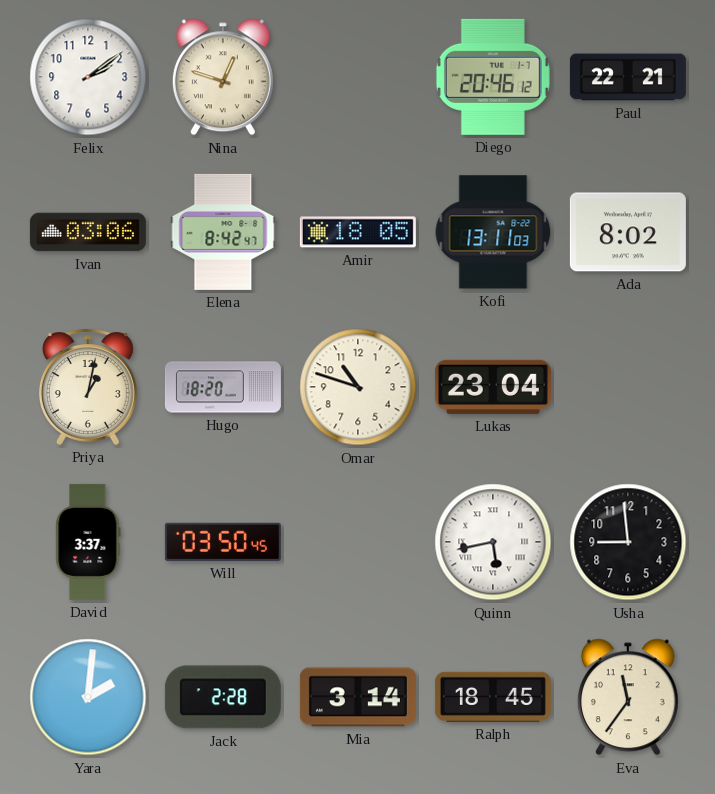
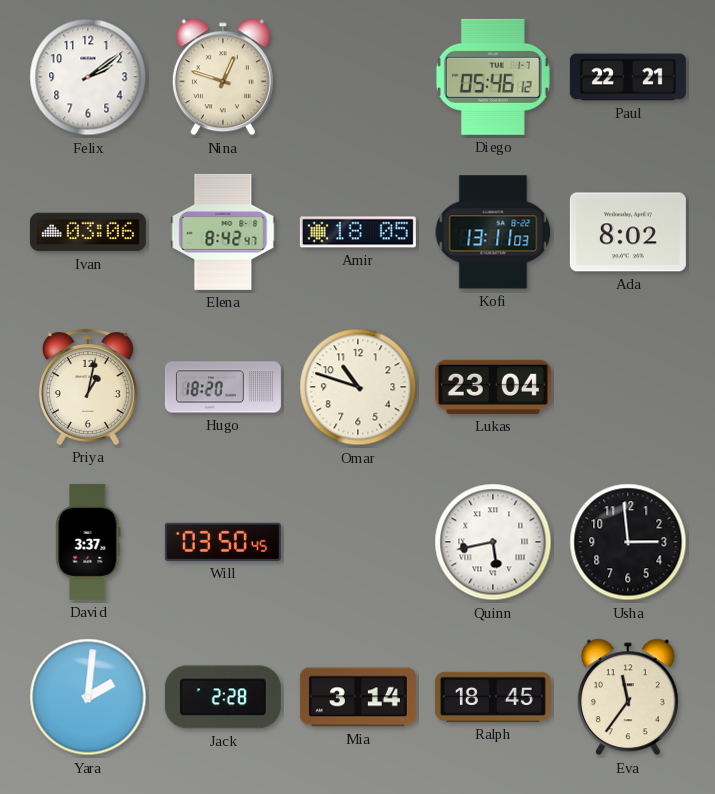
Diego: 20:46 -> 05:46 (493, 77)
Usha: 8:59 -> 2:59 (628, 542)
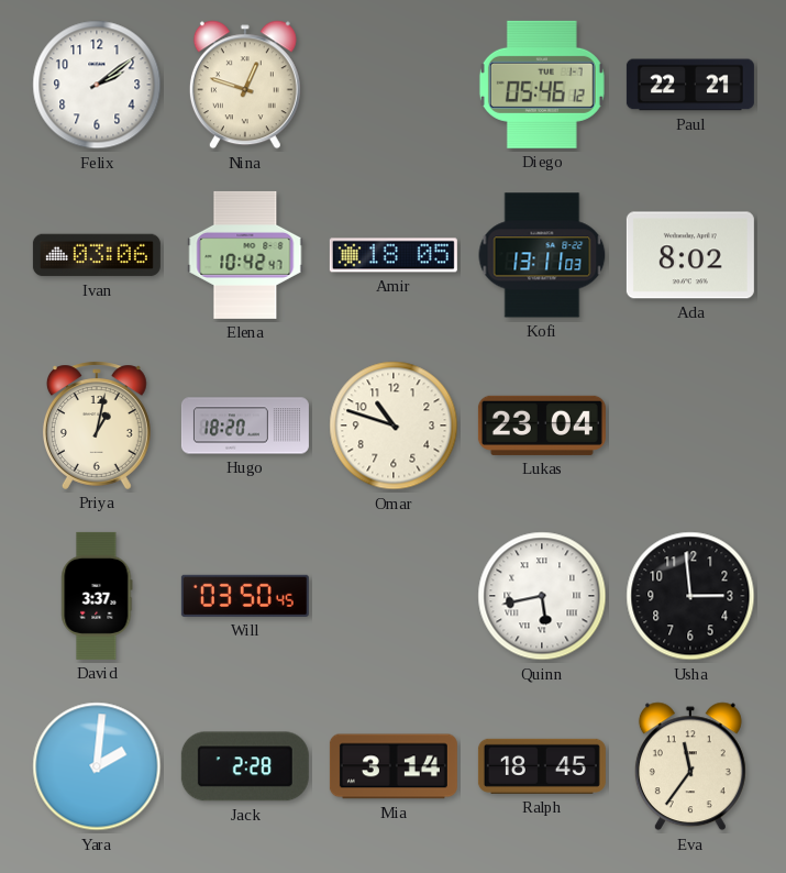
Elena: 8:42 -> 10:42 (245, 255)
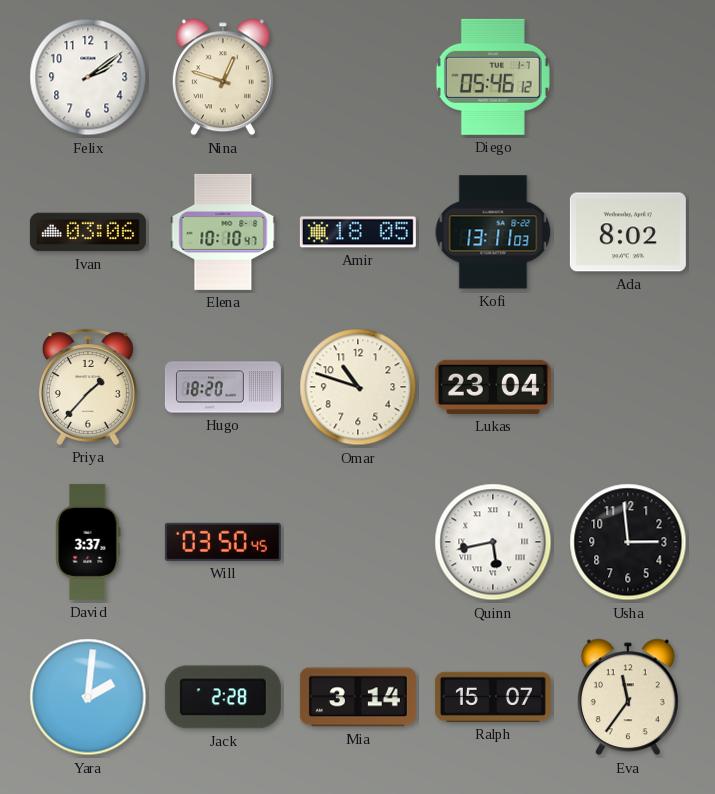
Paul: 22:21 -> none (690, 85)
Elena: 10:42 -> 10:10 (223, 232)
Priya: 1:02 -> 1:37 (88, 387)
Ralph: 18:45 -> 15:07 (493, 697)
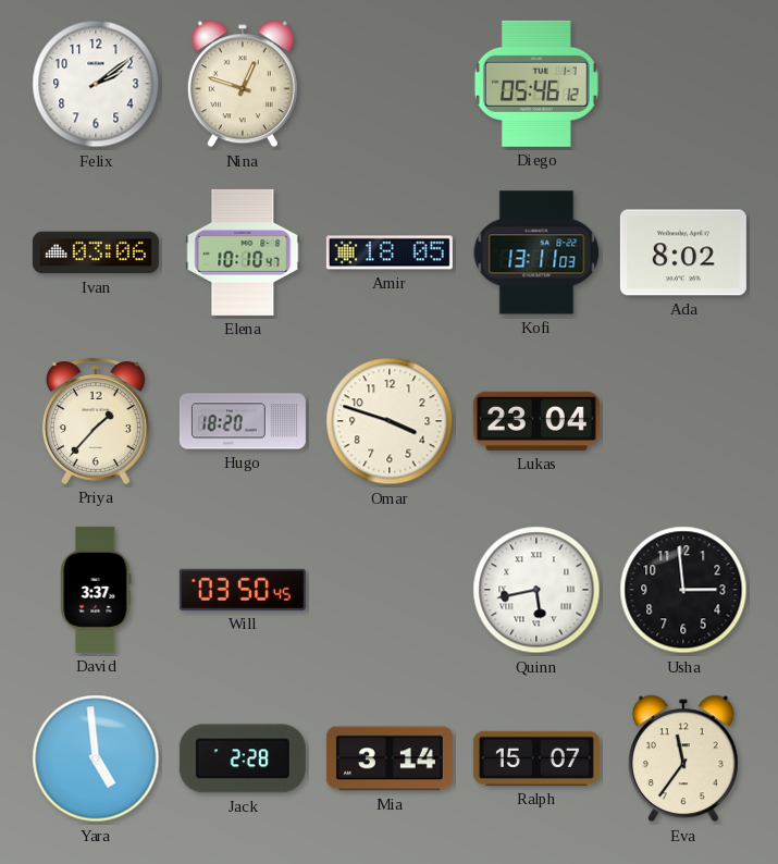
Omar: 10:48 -> 3:48 (390, 421)
Yara: 2:01 -> 4:59 (96, 758)
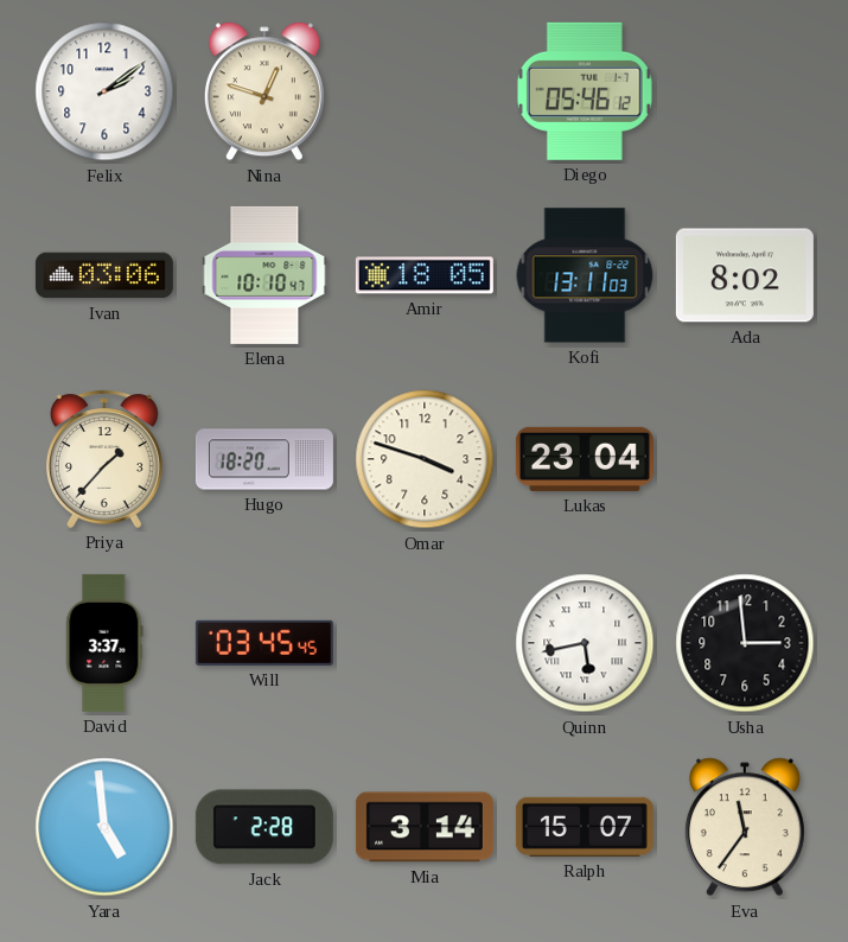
Will: 03:50 -> 03:45 (264, 643)
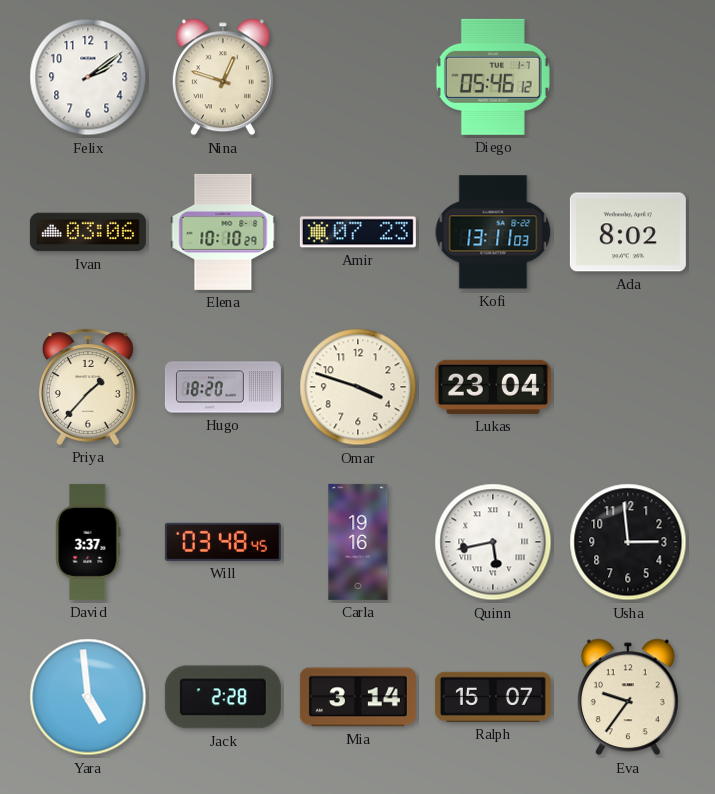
Elena: 10:10:47 -> 10:10:29 (223, 232)
Amir: 18:05 -> 07:23 (358, 232)
Will: 03:45 -> 03:48 (223, 542)
Carla: none -> 19:16 (358, 542)
Eva: 11:36 -> 9:36 (628, 697)
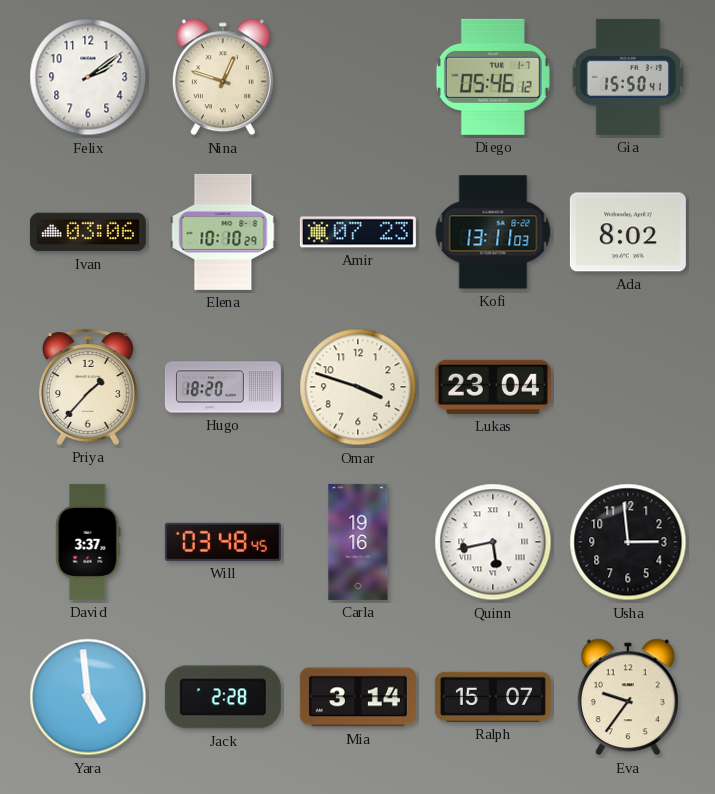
Gia: none -> 15:50 (628, 77)
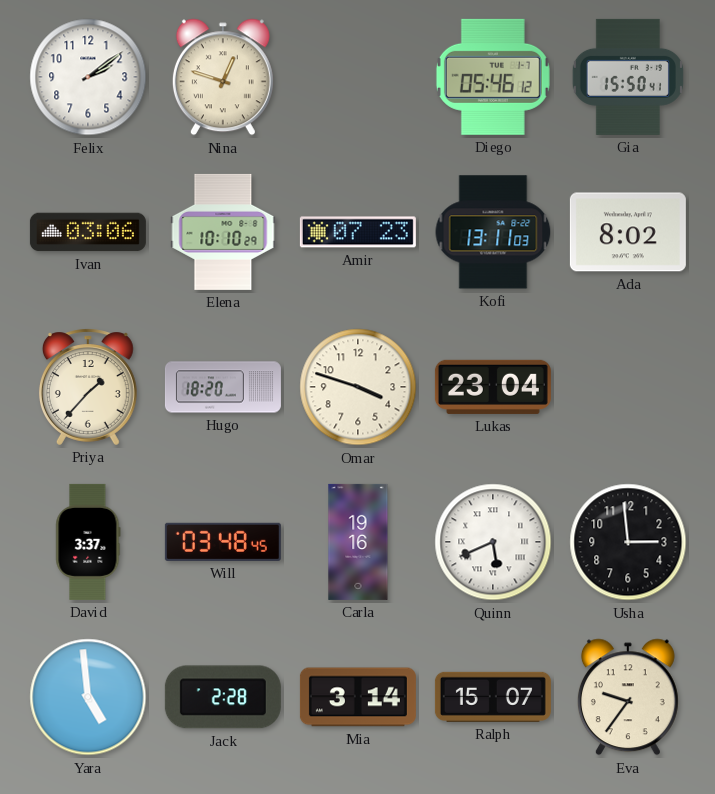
Quinn: 5:43 -> 5:41 (493, 542)
